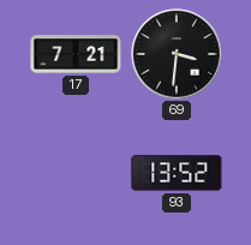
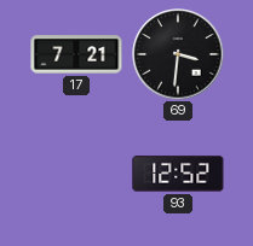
93: 13:52 -> 12:52 (178, 174)
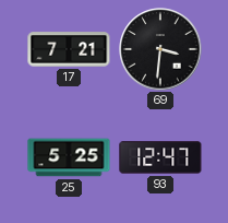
25: none -> 5:25 (69, 157)
93: 12:52 -> 12:47 (160, 157)
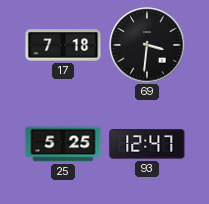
17: 7:21 -> 7:18 (63, 45)
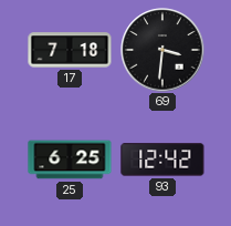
25: 5:25 -> 6:25 (70, 160)
93: 12:47 -> 12:42 (162, 160)
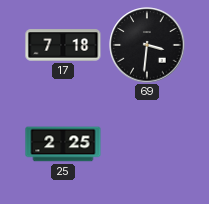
25: 6:25 -> 2:25 (63, 144)
93: 12:42 -> none (162, 160)
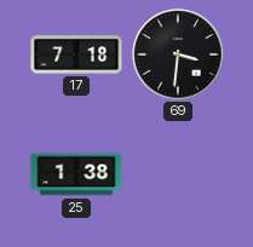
25: 2:25 -> 1:38 (76, 174)
